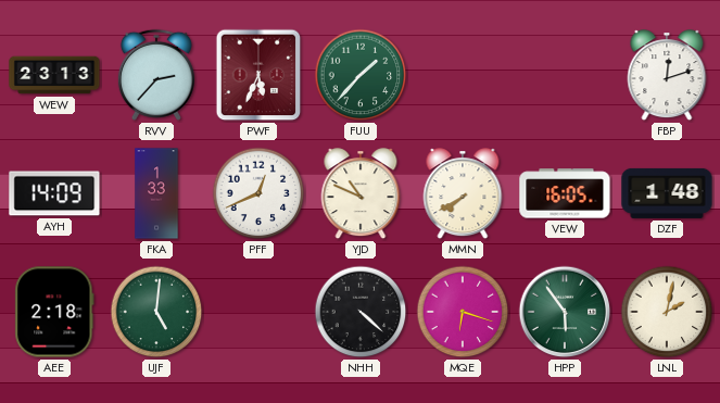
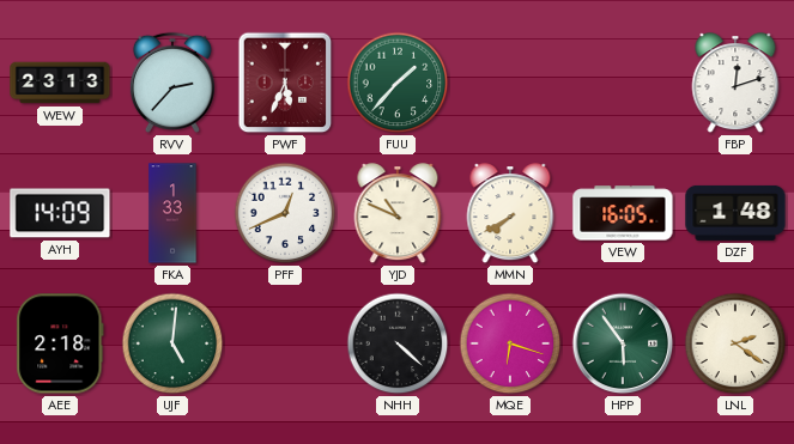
LNL: 2:02 -> 2:21 (735, 343)
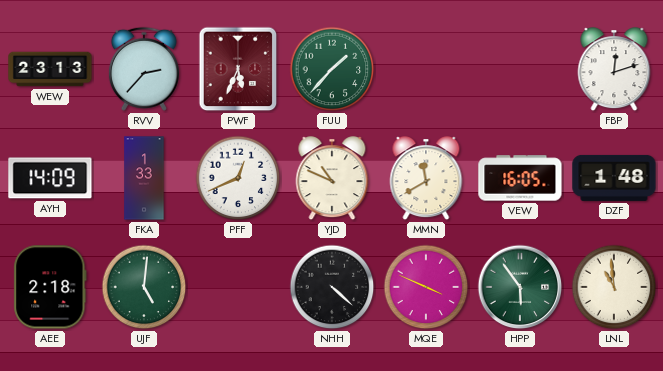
MMN: 7:40 -> 11:40 (426, 179)
MQE: 6:18 -> 3:49 (426, 287)
LNL: 2:21 -> 10:59 (614, 287)
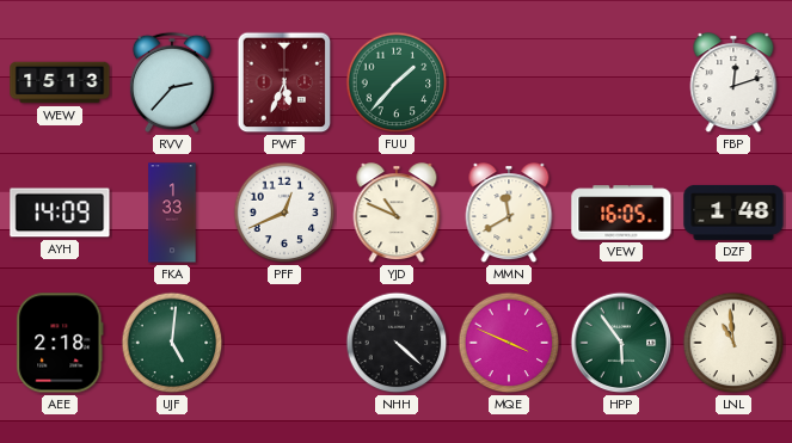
WEW: 23:13 -> 15:13 (60, 82)
